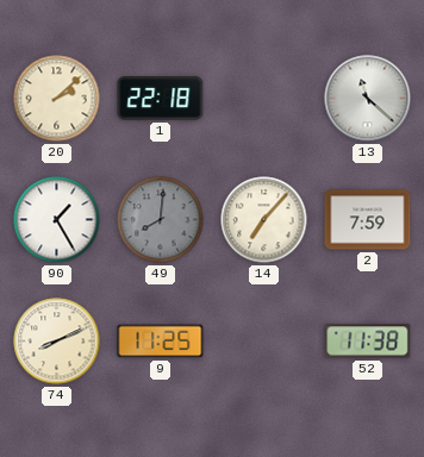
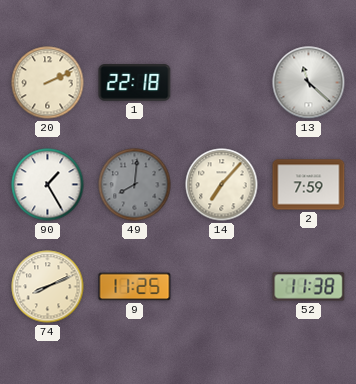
20: 2:08 -> 2:11 (48, 83)
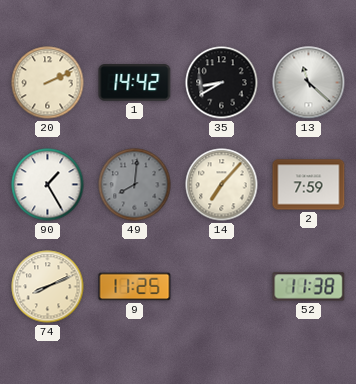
1: 22:18 -> 14:42 (135, 83)
35: none -> 8:40 (222, 83)
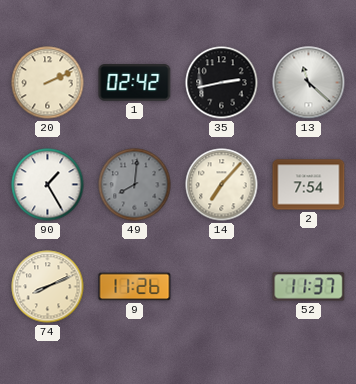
1: 14:42 -> 02:42 (135, 83)
35: 8:40 -> 2:43 (222, 83)
2: 7:59 -> 7:54 (309, 185)
9: 11:25 -> 11:26 (135, 287)
52: 11:38 -> 11:37 (309, 287)
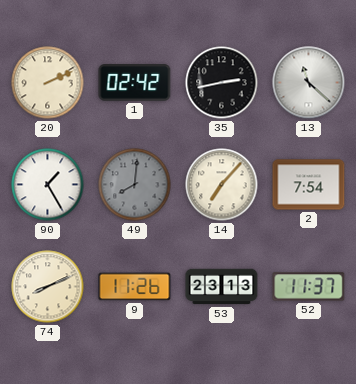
53: none -> 23:13 (222, 287)
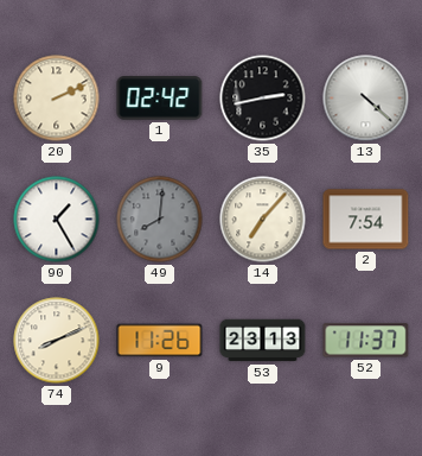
13: 11:22 -> 4:22 (366, 99)
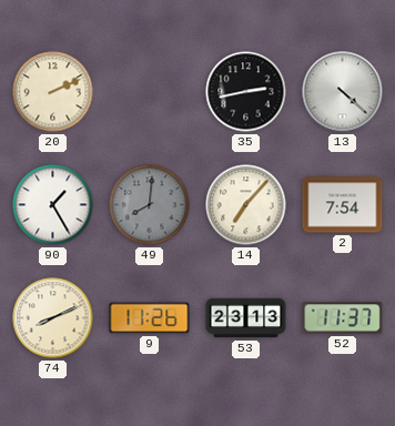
1: 02:42 -> none (160, 99)
